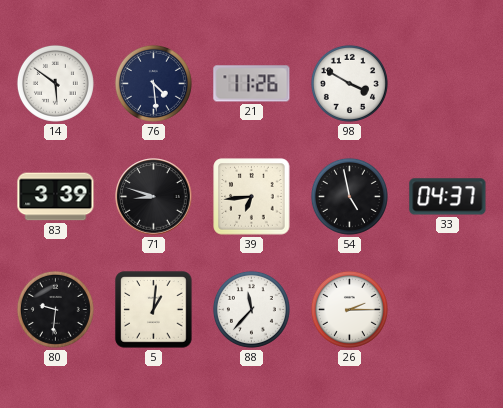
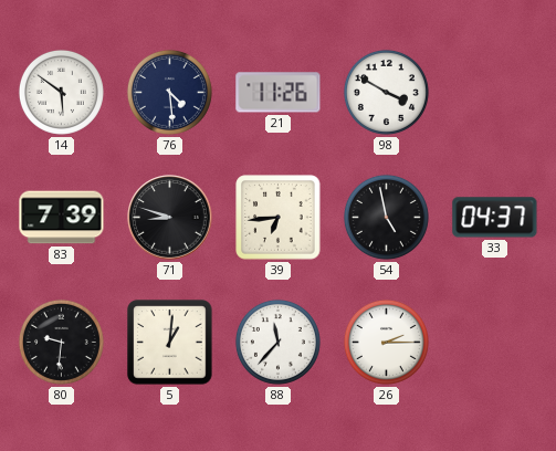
83: 3:39 -> 7:39 (62, 218)
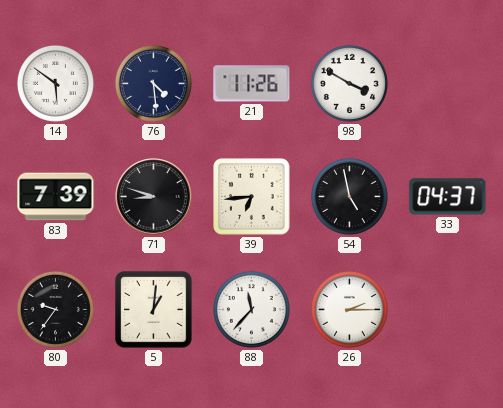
80: 9:31 -> 9:36 (55, 309)
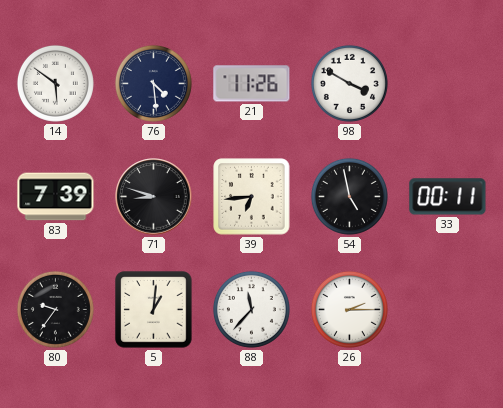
33: 04:37 -> 00:11 (448, 197)
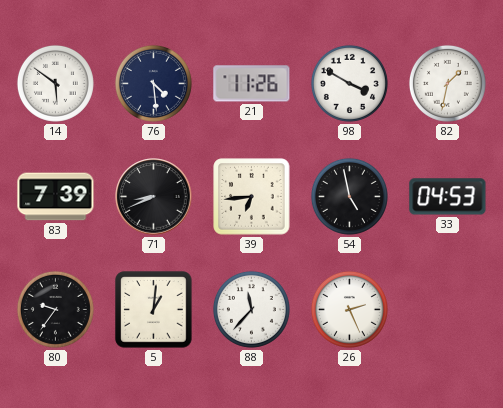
82: none -> 1:32 (447, 83)
71: 8:48 -> 8:41 (154, 197)
33: 00:11 -> 04:53 (448, 197)
26: 2:15 -> 2:26 (349, 309)
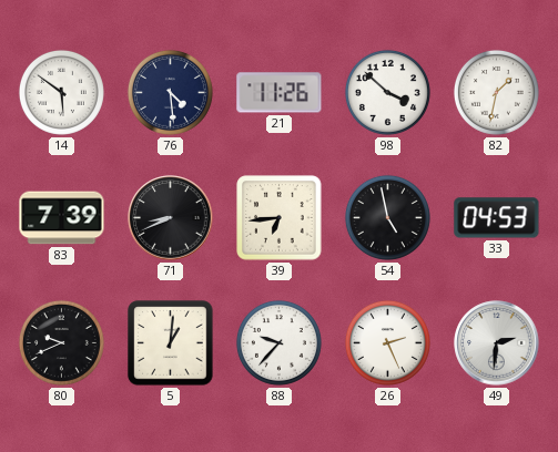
98: 3:50 -> 3:52 (387, 92)
80: 9:36 -> 9:41 (61, 342)
88: 11:37 -> 9:37 (278, 342)
49: none -> 2:31 (497, 343)
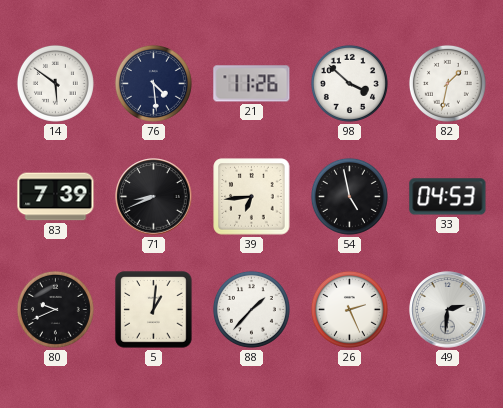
88: 9:37 -> 1:37 (251, 309)
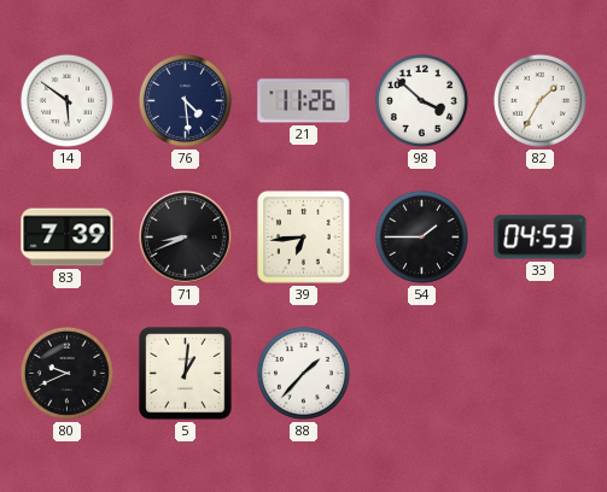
82: 1:32 -> 1:35 (539, 100)
54: 4:58 -> 1:45 (421, 236)
26: 2:26 -> none (349, 309)
49: 2:31 -> none (448, 310)
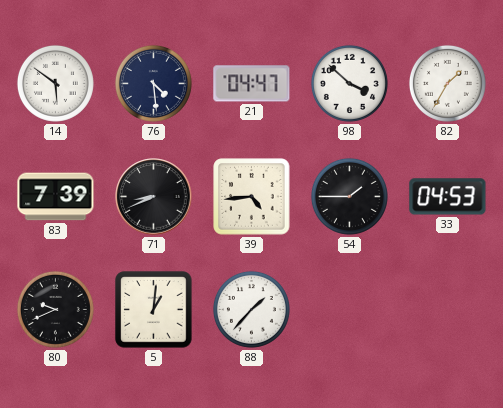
21: 11:26 -> 04:47 (252, 84)
39: 6:44 -> 4:44 (252, 197)
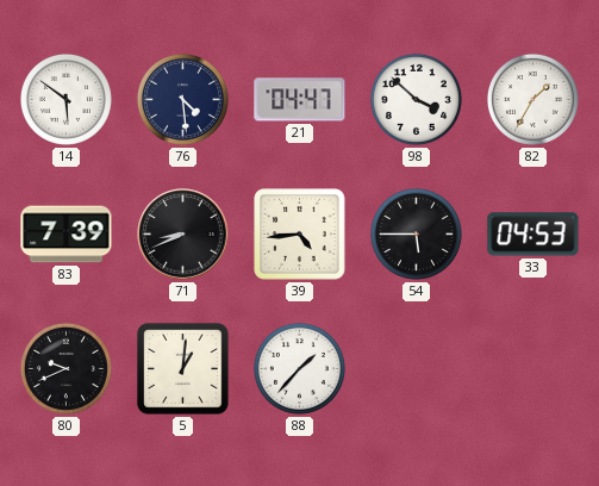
54: 1:45 -> 5:45 (416, 233)
